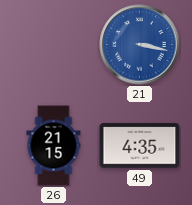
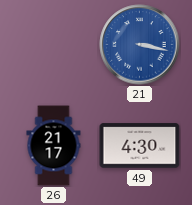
26: 21:15 -> 21:17 (54, 146)
49: 4:35 -> 4:30 (140, 146)
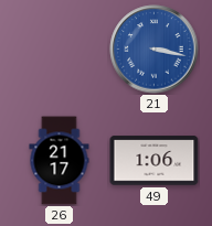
49: 4:30 -> 1:06 (155, 161)
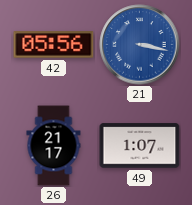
42: none -> 05:56 (54, 45)
49: 1:06 -> 1:07 (140, 146)
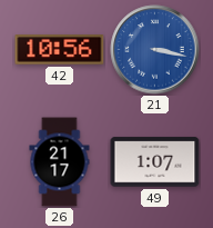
42: 05:56 -> 10:56 (60, 50)
